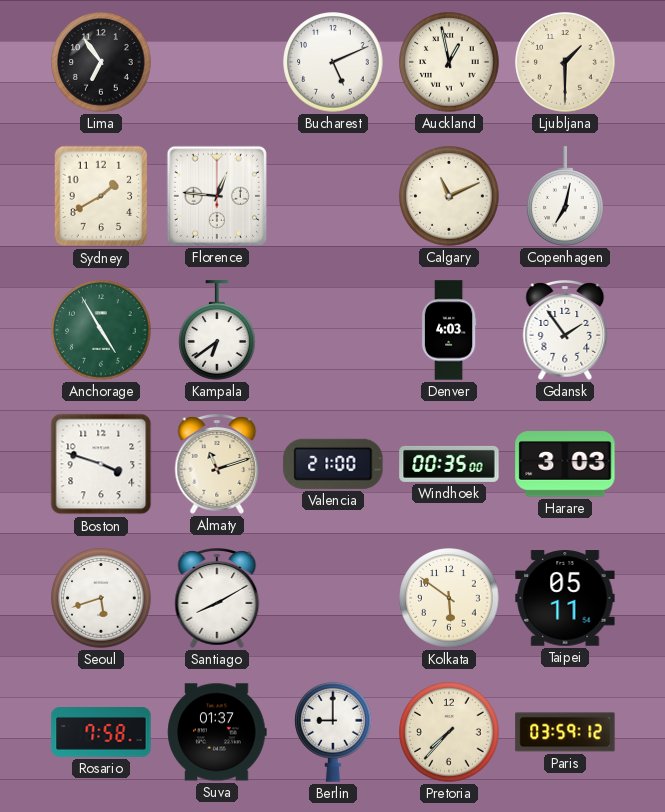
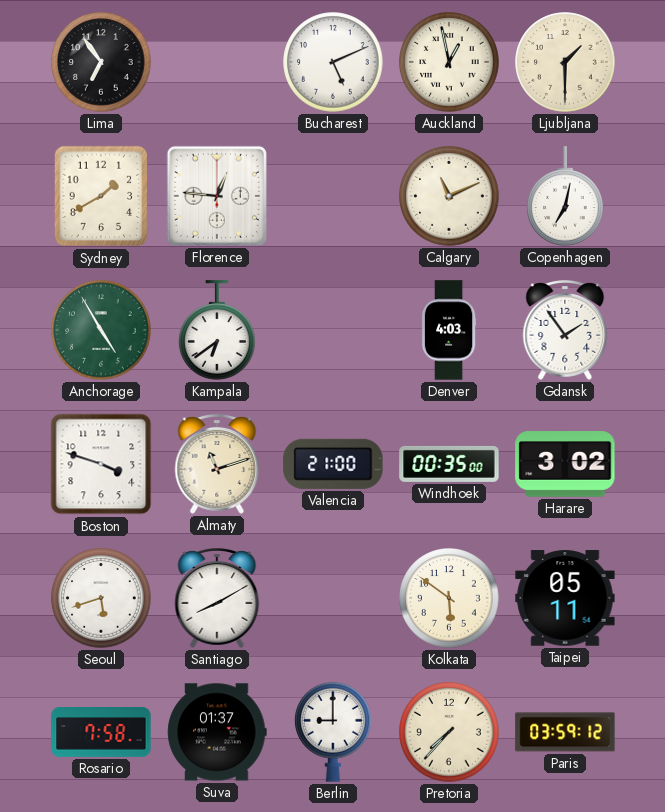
Harare: 3:03 -> 3:02 (565, 464)
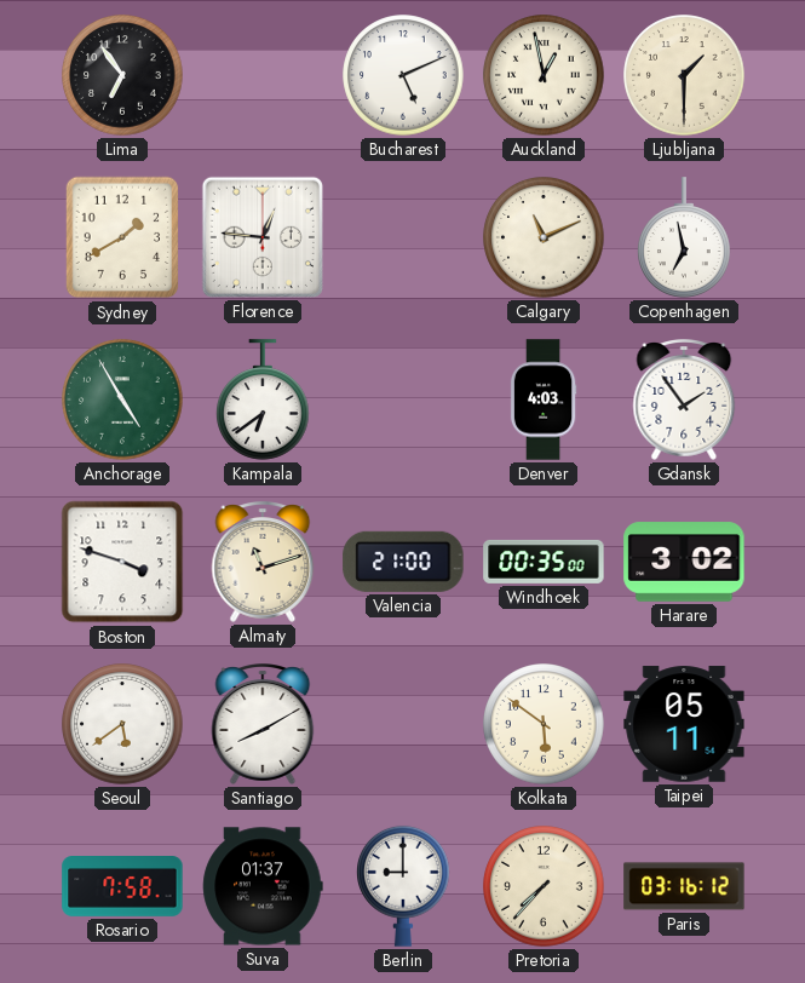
Copenhagen: 7:02 -> 6:58 (685, 237)
Seoul: 5:42 -> 5:39 (122, 724)
Paris: 03:59 -> 03:16 (684, 886)
